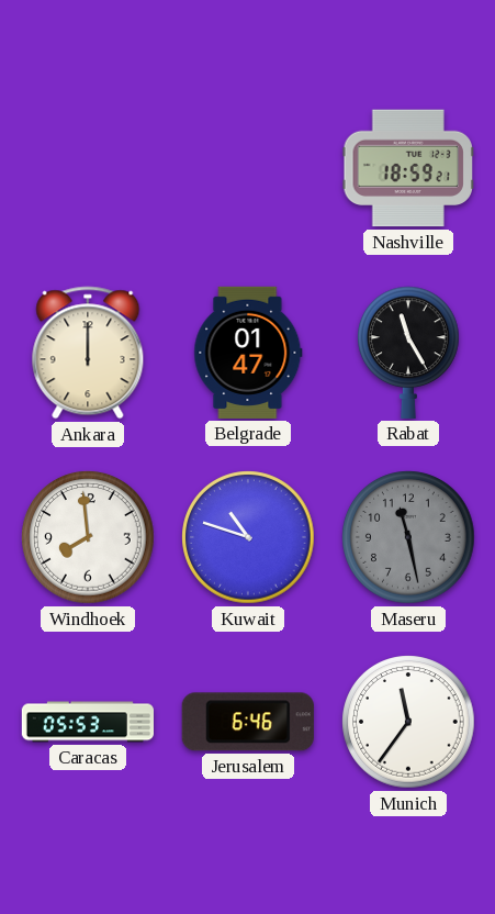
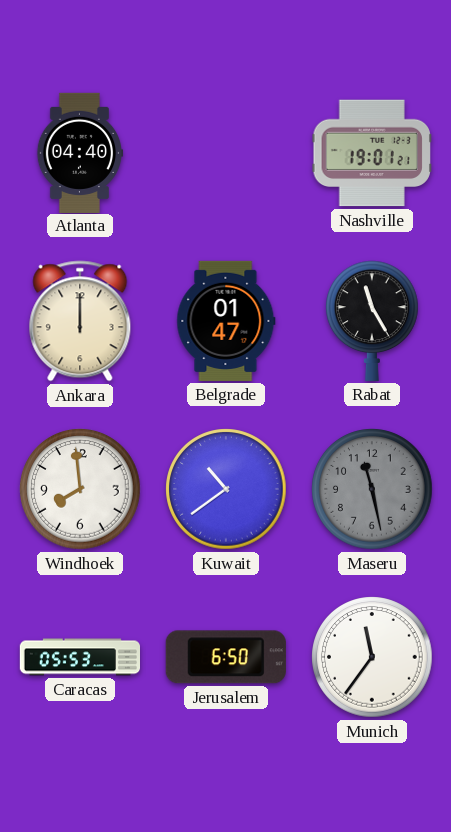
Atlanta: none -> 04:40 (80, 152)
Nashville: 18:59 -> 19:01 (372, 153)
Kuwait: 10:48 -> 10:39 (226, 489)
Jerusalem: 6:46 -> 6:50 (226, 657)
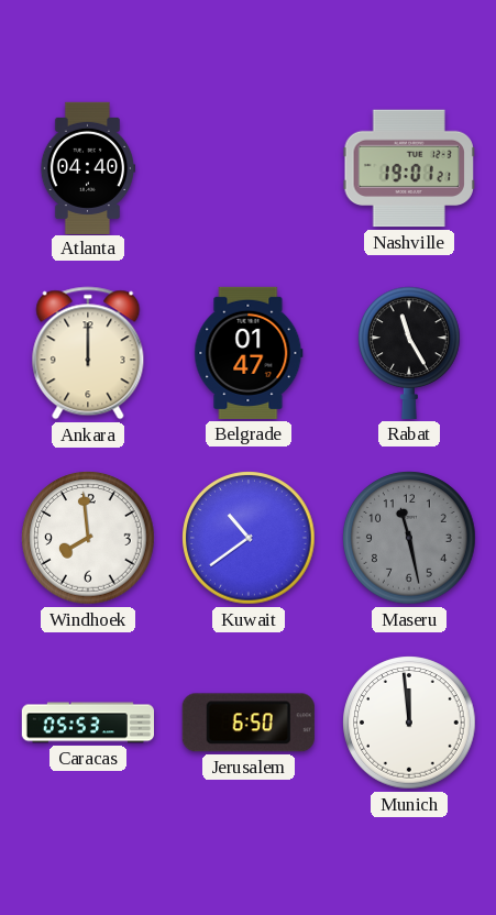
Munich: 11:36 -> 11:59 (409, 723)
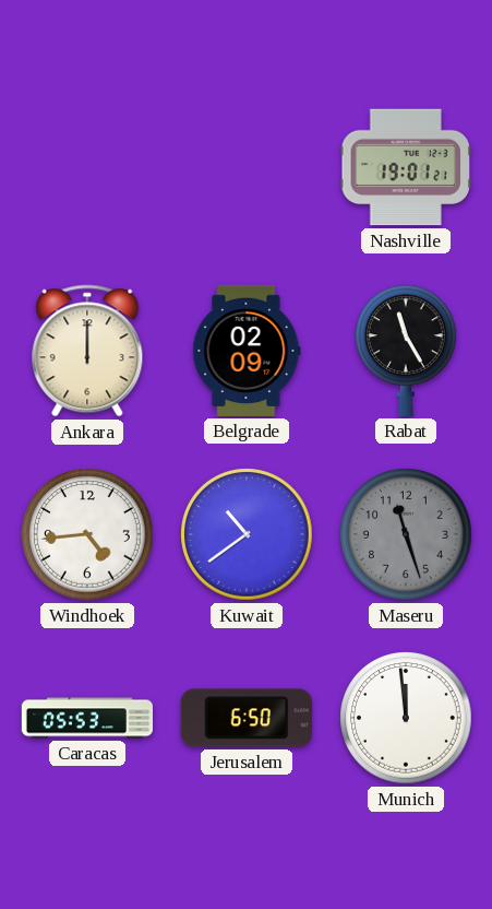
Atlanta: 04:40 -> none (88, 167)
Belgrade: 01:47 -> 02:09 (247, 351)
Windhoek: 7:59 -> 4:44 (87, 534)
Maseru: 11:28 -> 11:27 (406, 534)
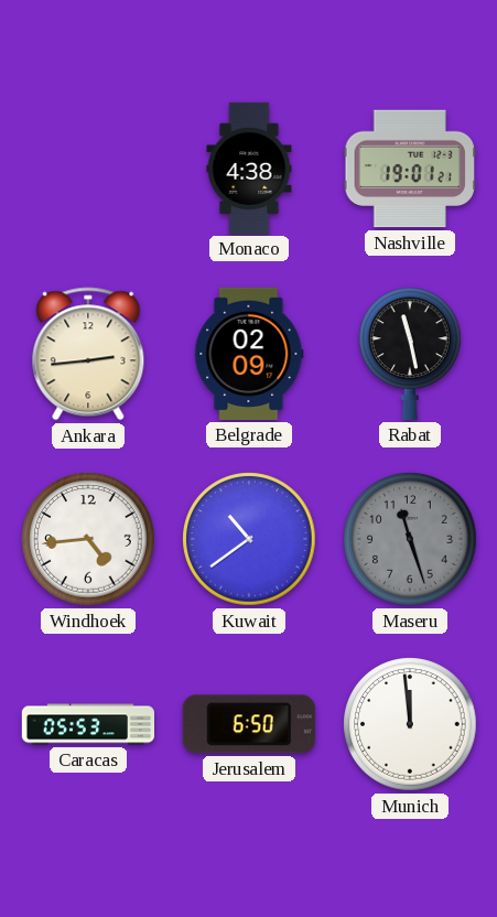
Monaco: none -> 4:38 (249, 168)
Ankara: 12:00 -> 2:44 (88, 354)
Rabat: 11:25 -> 11:28 (411, 354)
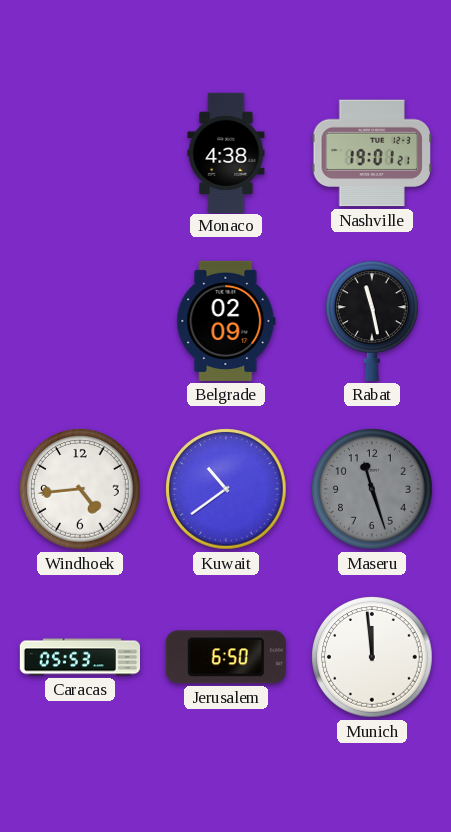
Ankara: 2:44 -> none (88, 354)
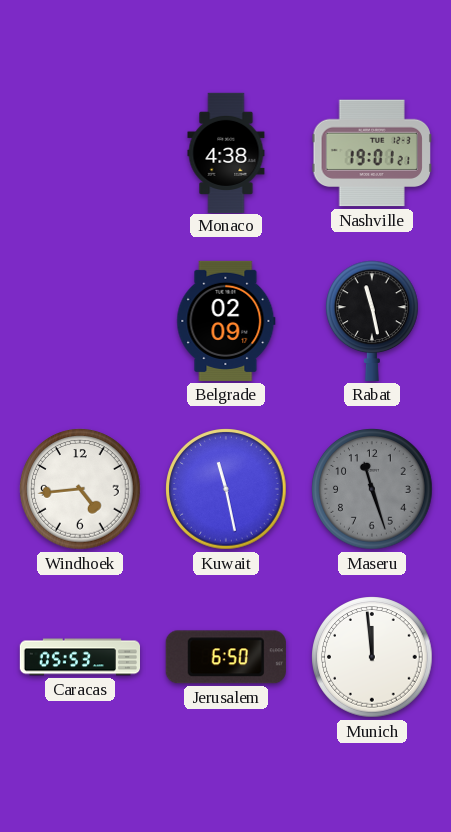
Kuwait: 10:39 -> 11:28 (226, 489)
